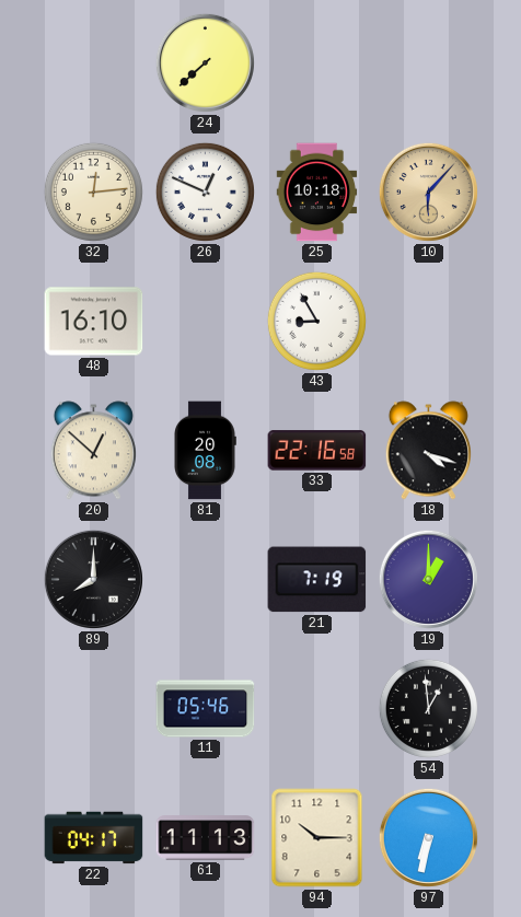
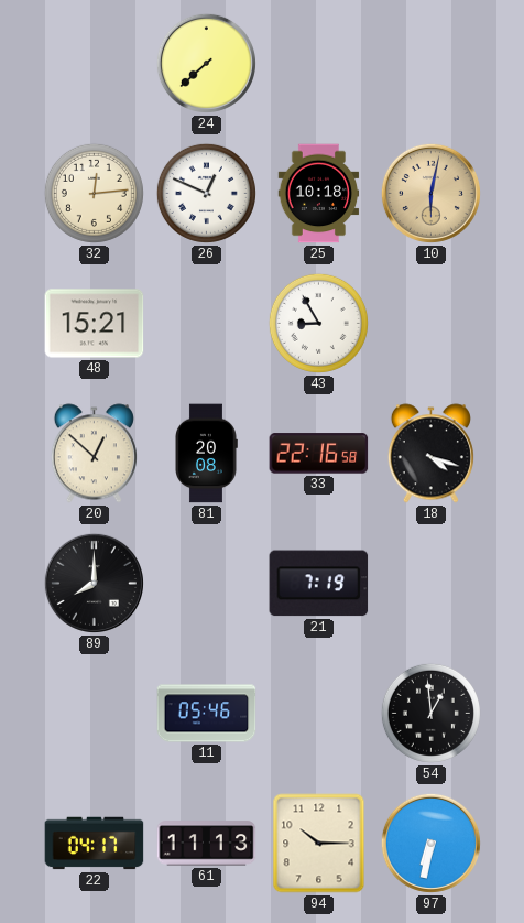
10: 6:07 -> 6:02 (430, 193)
48: 16:10 -> 15:21 (95, 324)
19: 1:00 -> none (428, 579)
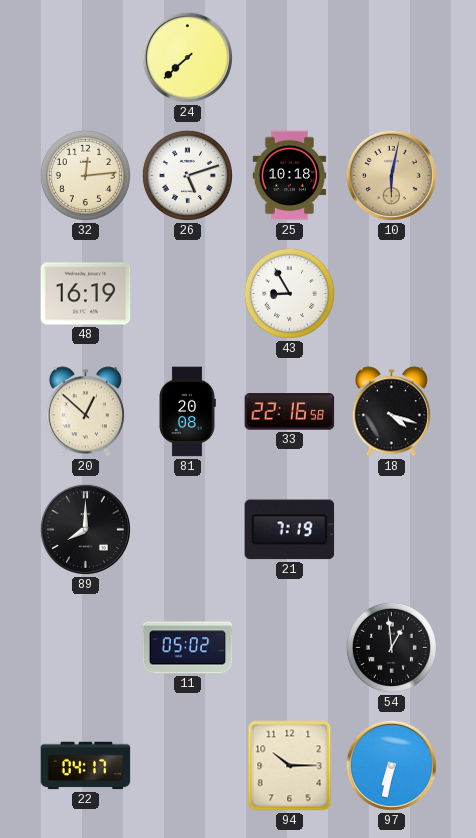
26: 12:49 -> 5:12 (187, 175)
48: 15:21 -> 16:19 (86, 294)
11: 05:46 -> 05:02 (188, 648)
61: 11:13 -> none (207, 844)
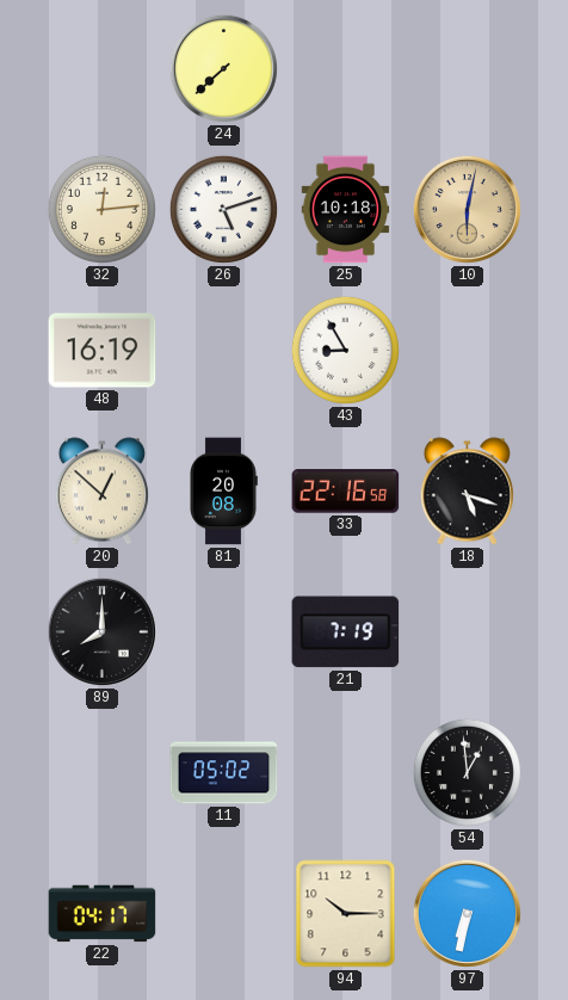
18: 4:18 -> 5:18 (467, 492)
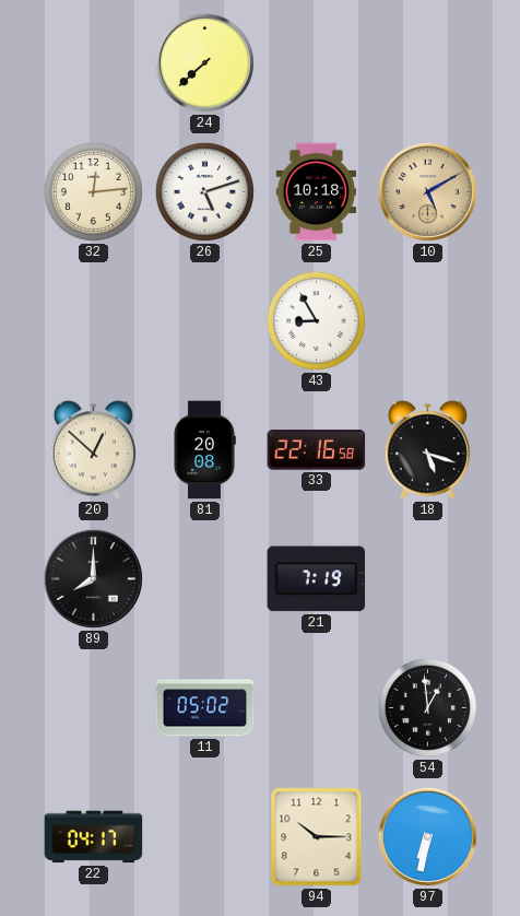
10: 6:02 -> 5:10 (427, 191)
48: 16:19 -> none (103, 351)
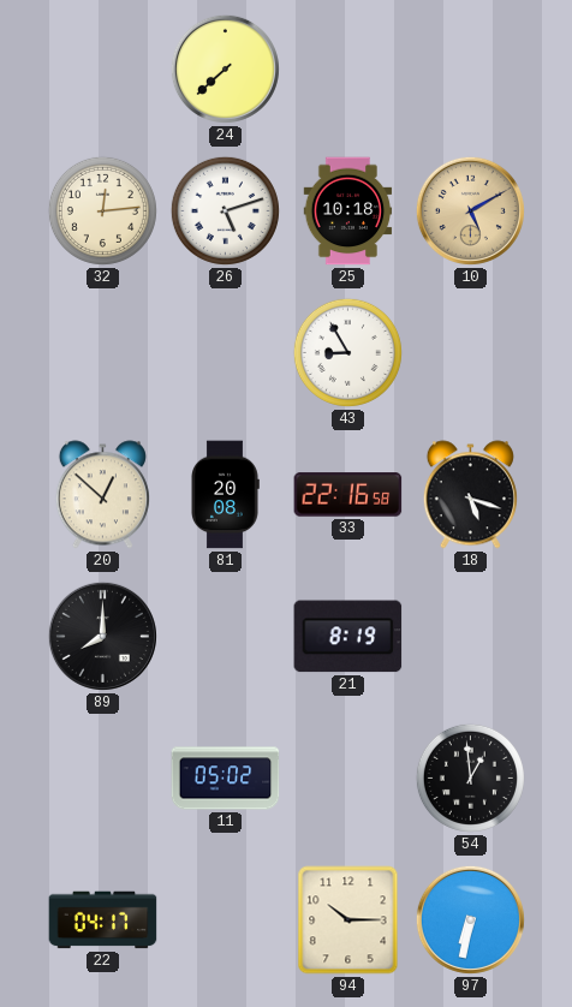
21: 7:19 -> 8:19 (348, 637)
